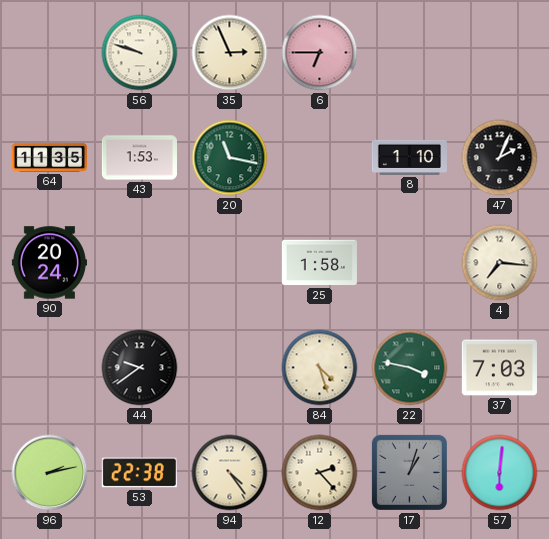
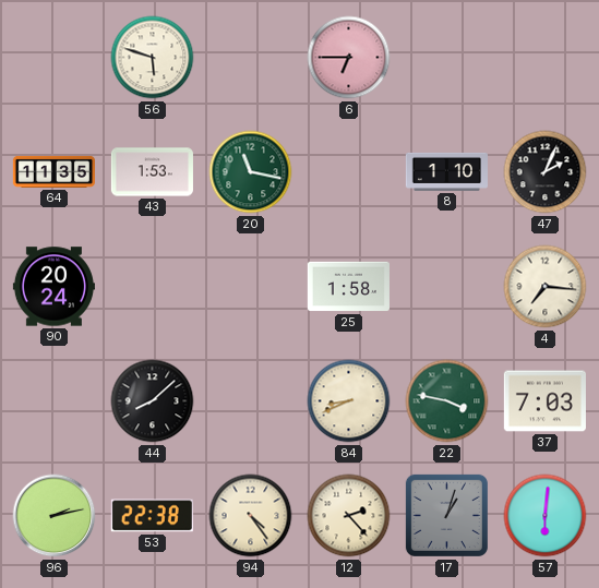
56: 9:48 -> 5:48 (153, 58)
35: 2:56 -> none (230, 53)
44: 9:39 -> 8:08 (153, 401)
84: 4:27 -> 8:41 (349, 401)
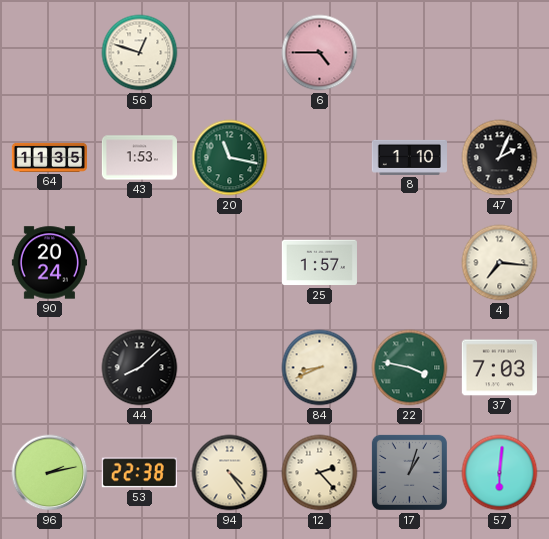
56: 5:48 -> 12:48 (140, 53)
6: 6:45 -> 4:45 (320, 53)
25: 1:58 -> 1:57 (319, 263)
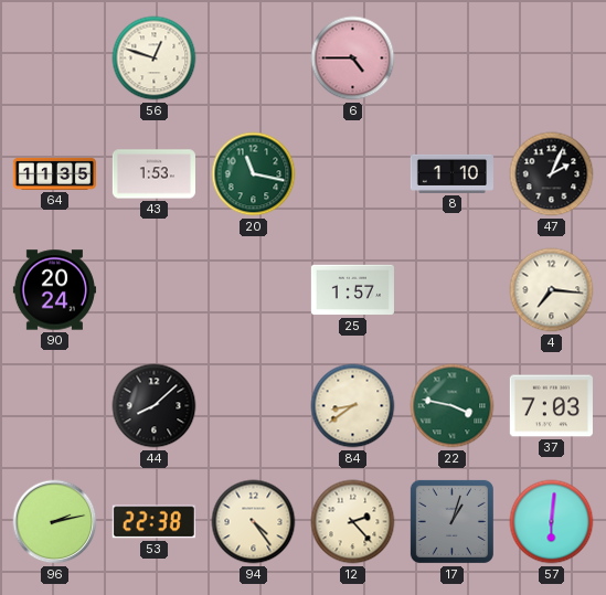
84: 8:41 -> 8:39 (353, 406)
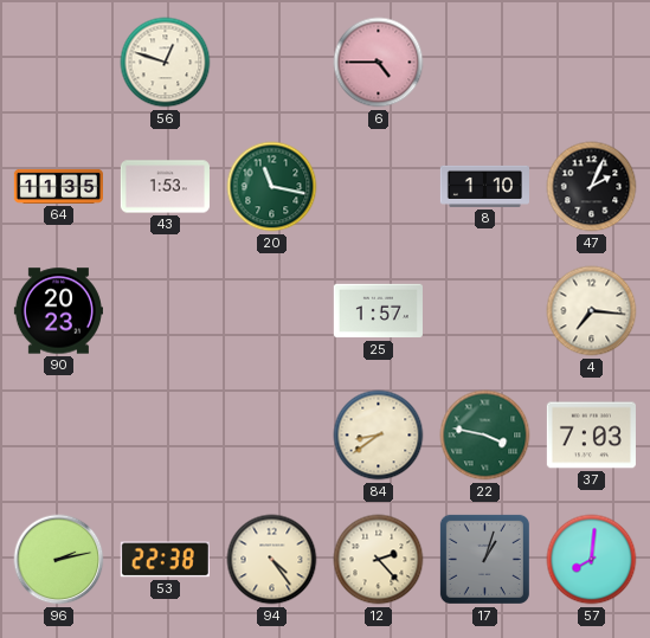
90: 20:24 -> 20:23 (58, 311)
44: 8:08 -> none (155, 406)
57: 6:01 -> 8:01 (592, 560)
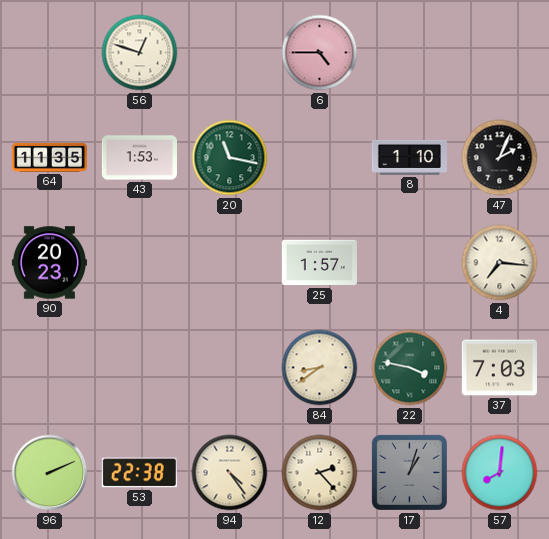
96: 2:13 -> 2:11 (50, 473)
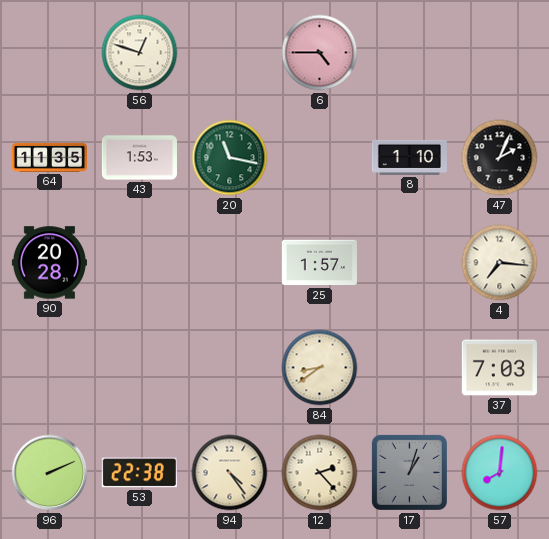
90: 20:23 -> 20:28 (49, 263)
22: 3:47 -> none (410, 368)
